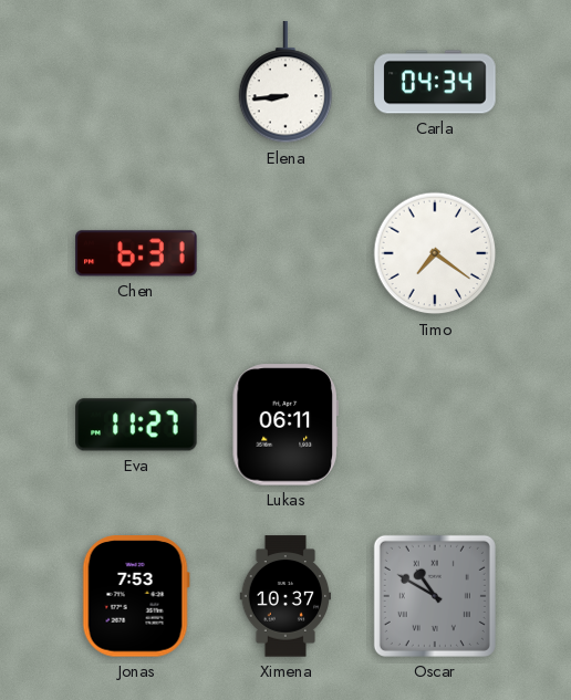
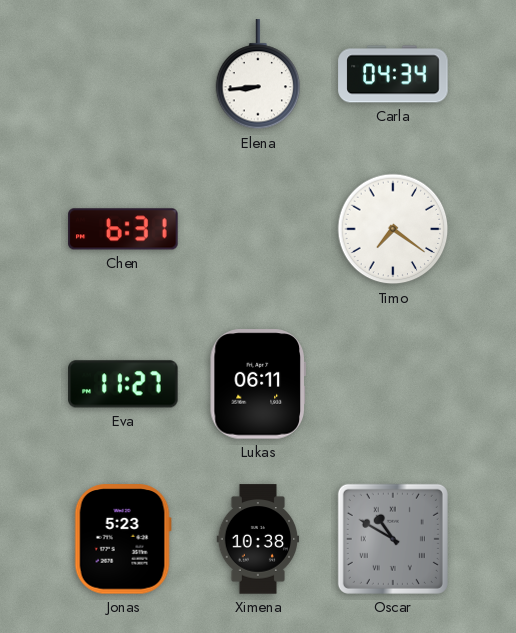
Jonas: 7:53 -> 5:23 (123, 539)
Ximena: 10:37 -> 10:38 (258, 539)
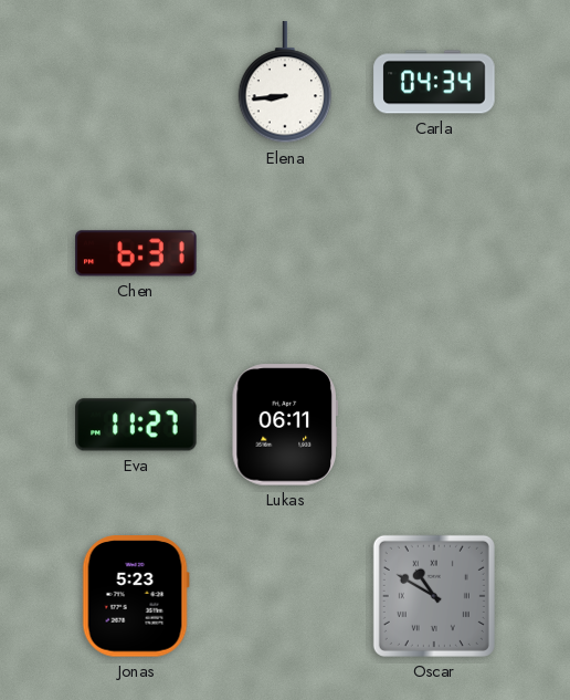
Timo: 7:21 -> none (393, 229)
Ximena: 10:38 -> none (258, 539)
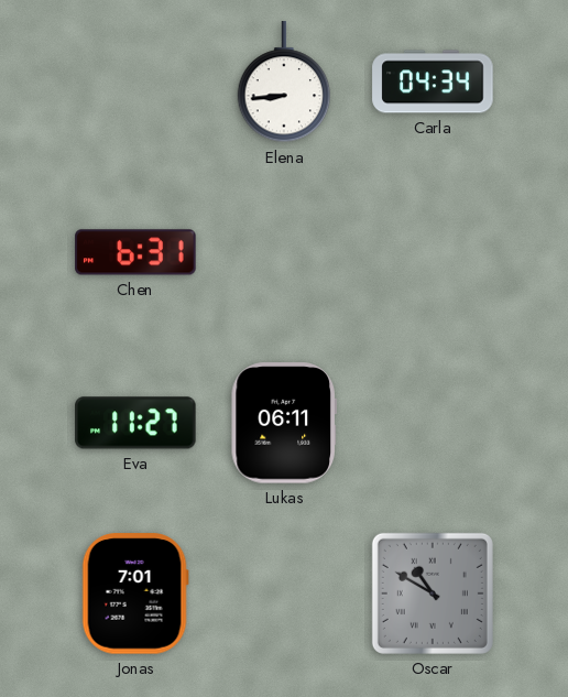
Jonas: 5:23 -> 7:01 (135, 593)
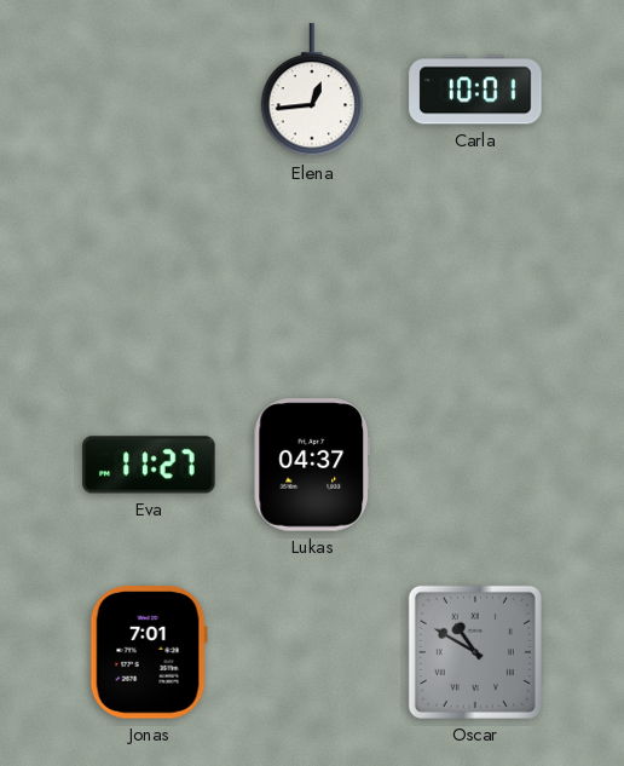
Elena: 8:44 -> 12:44 (312, 91)
Carla: 04:34 -> 10:01 (475, 90)
Chen: 6:31 -> none (135, 252)
Lukas: 06:11 -> 04:37 (312, 465)
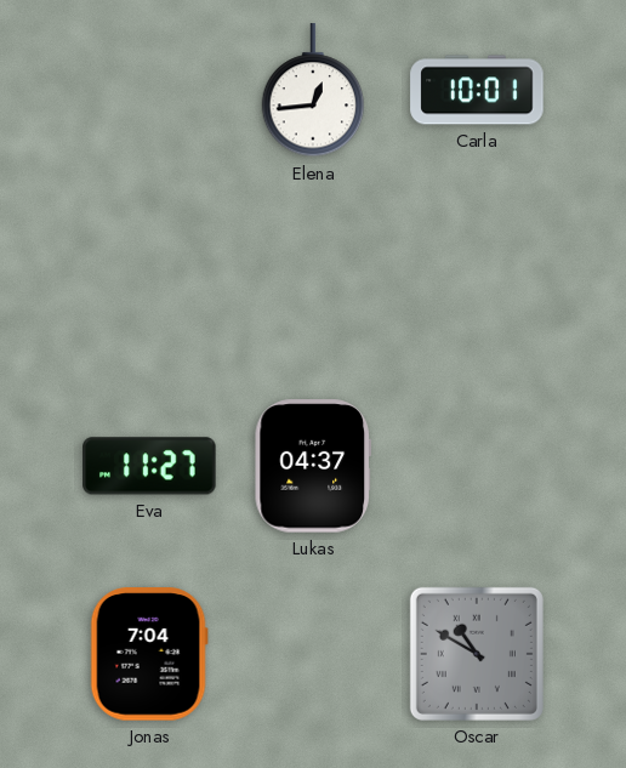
Jonas: 7:01 -> 7:04 (149, 654)
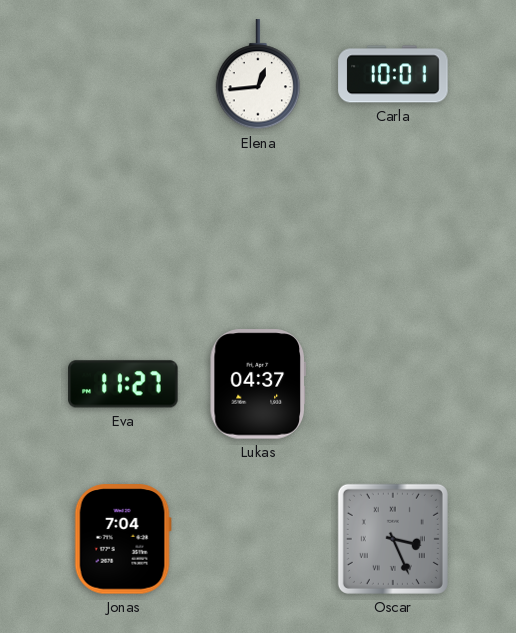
Oscar: 10:50 -> 3:26 (393, 539)
